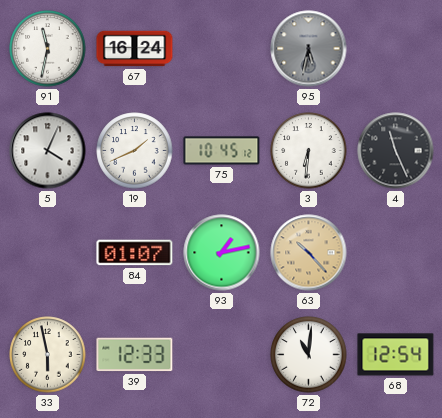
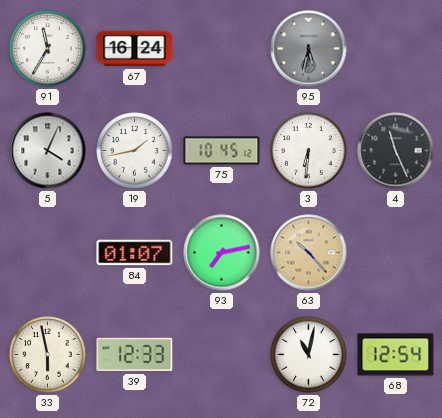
91: 11:32 -> 11:35 (48, 49)
19: 1:41 -> 1:43 (135, 151)
93: 1:13 -> 7:13 (222, 253)
72: 11:01 -> 11:02 (309, 355)
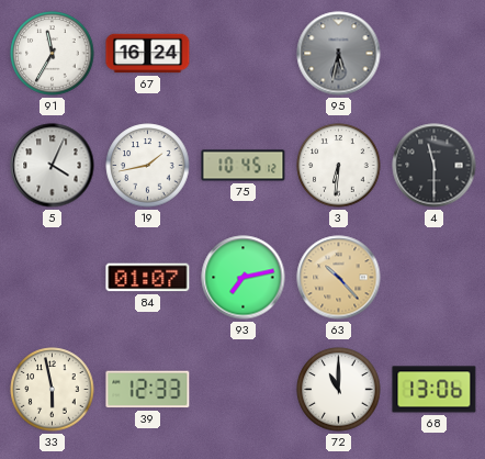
4: 11:26 -> 11:30 (435, 166)
72: 11:02 -> 11:00 (339, 390)
68: 12:54 -> 13:06 (435, 390)
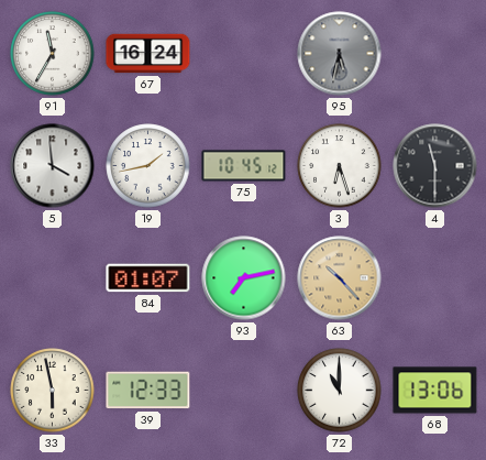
5: 4:04 -> 3:59 (53, 166)
3: 6:31 -> 6:27 (340, 166)
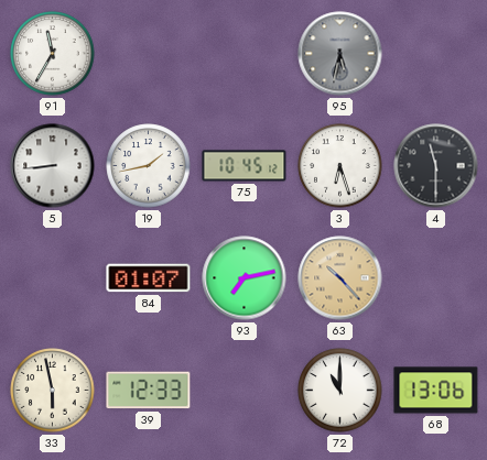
67: 16:24 -> none (148, 54)
5: 3:59 -> 8:44 (53, 166)
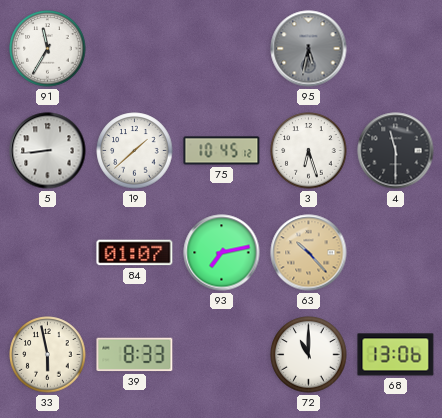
19: 1:43 -> 1:38 (135, 151)
39: 12:33 -> 8:33 (135, 355)
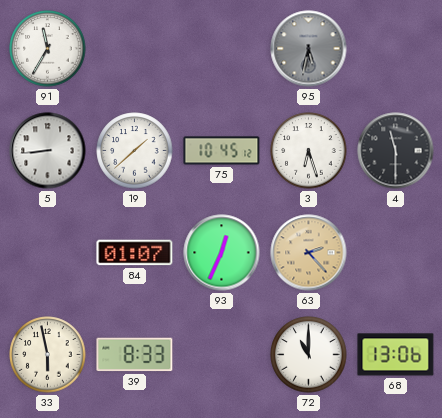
93: 7:13 -> 12:34 (222, 253)
63: 10:23 -> 2:23 (309, 253)
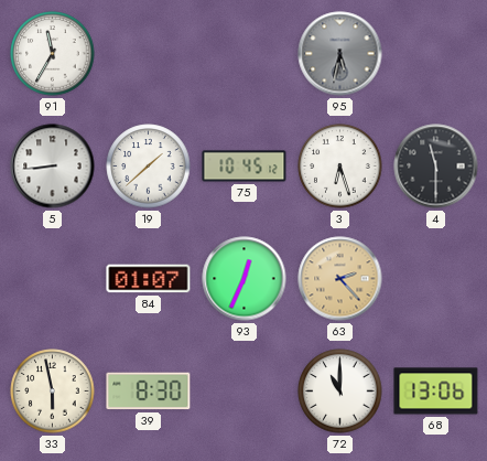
39: 8:33 -> 8:30 (149, 392)
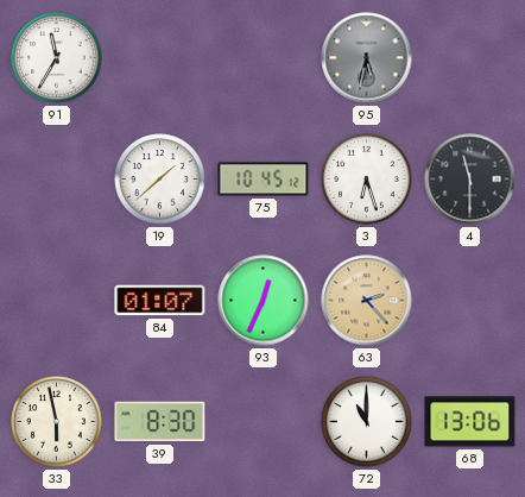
5: 8:44 -> none (53, 167)
